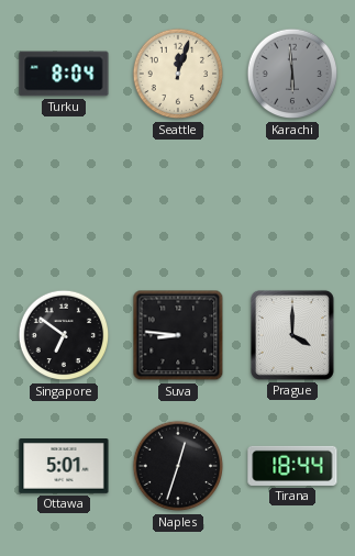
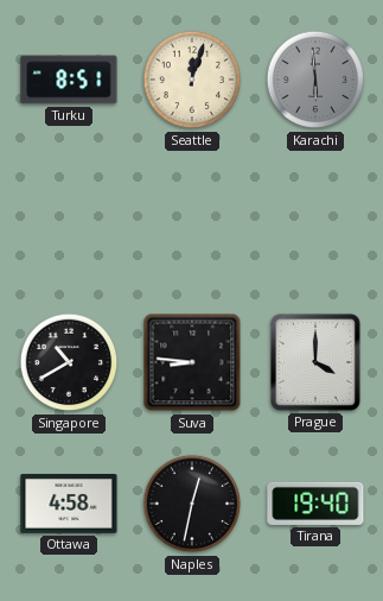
Turku: 8:04 -> 8:51 (69, 80)
Singapore: 6:51 -> 10:40 (69, 362)
Ottawa: 5:01 -> 4:58 (69, 505)
Naples: 12:33 -> 12:32 (192, 504)
Tirana: 18:44 -> 19:40 (315, 504)
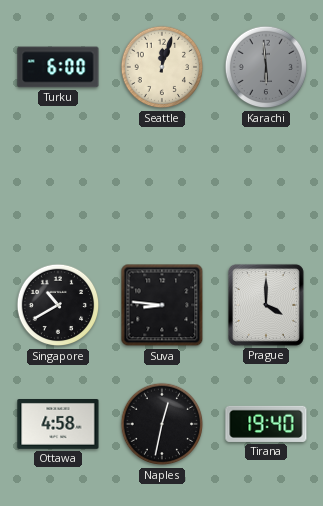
Turku: 8:51 -> 6:00 (58, 67)
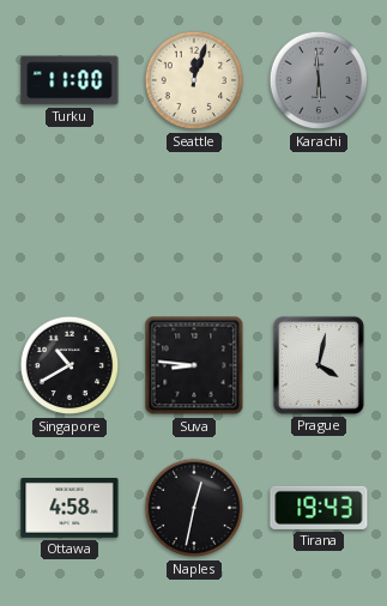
Turku: 6:00 -> 11:00 (69, 80)
Prague: 4:00 -> 4:02 (319, 365)
Tirana: 19:40 -> 19:43 (319, 508)
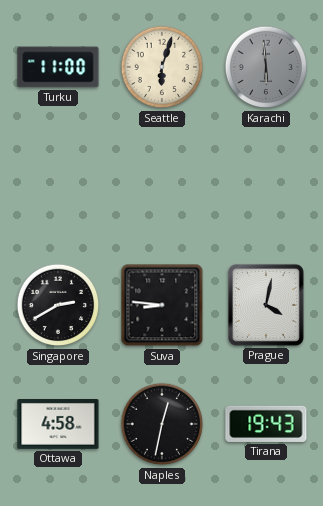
Seattle: 12:03 -> 6:03 (162, 67)
Singapore: 10:40 -> 2:40 (58, 305)
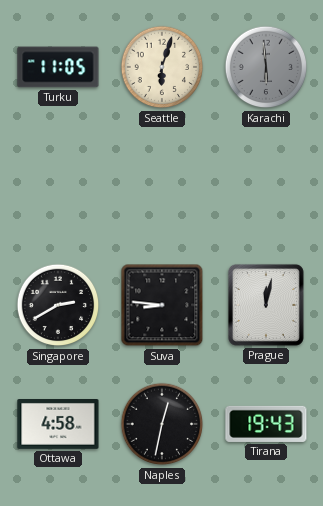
Turku: 11:00 -> 11:05 (58, 67)
Prague: 4:02 -> 12:02 (266, 305)
